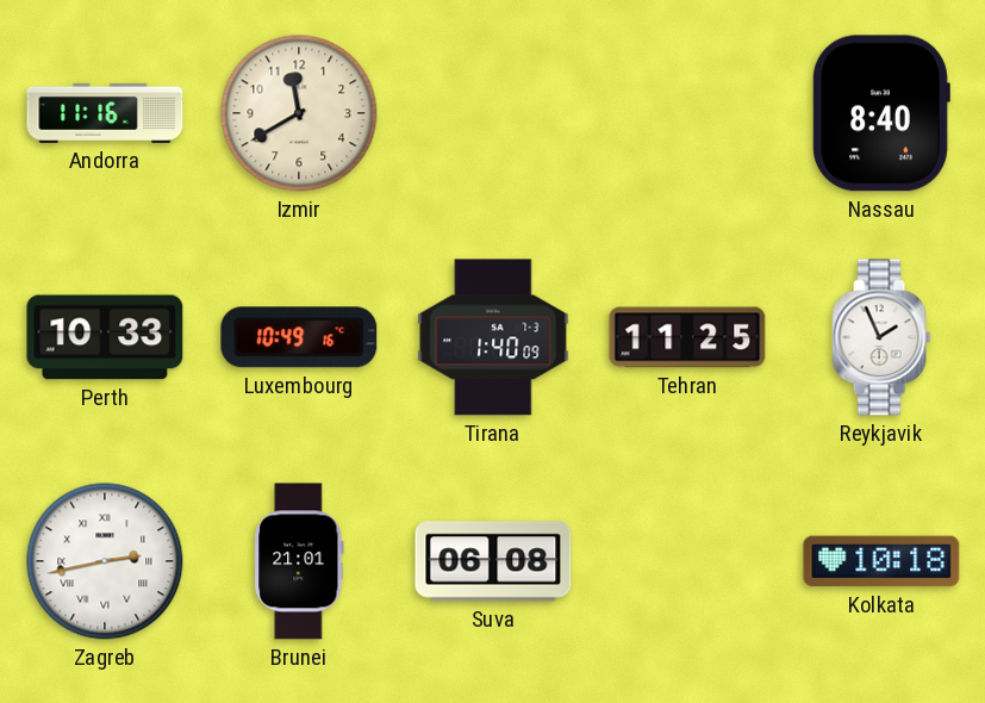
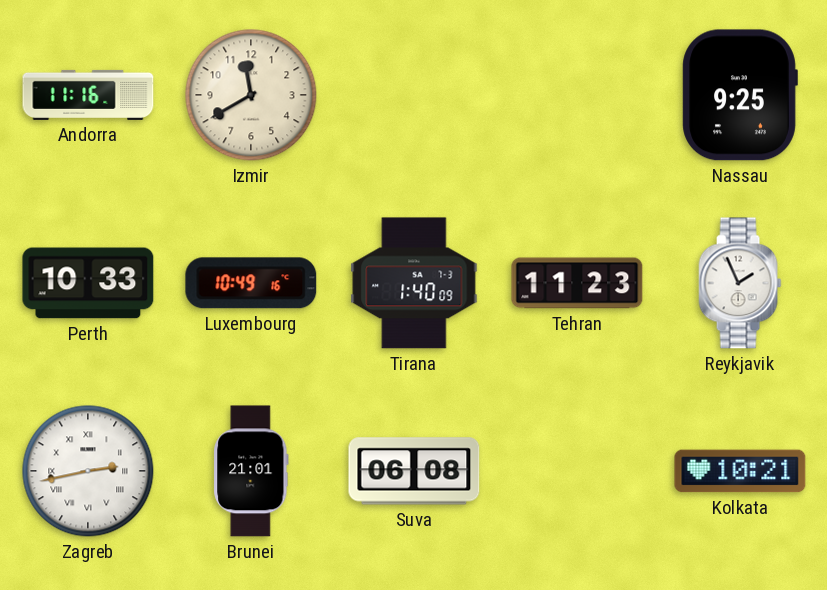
Nassau: 8:40 -> 9:25 (740, 95)
Tehran: 11:25 -> 11:23 (577, 283)
Kolkata: 10:18 -> 10:21 (740, 471)
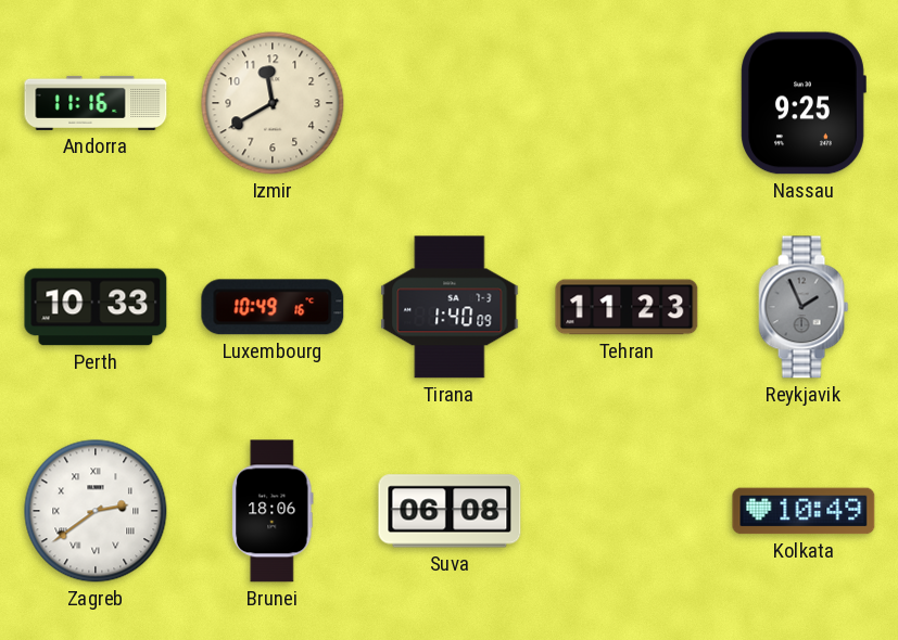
Reykjavik dial: white -> grey (804, 307)
Zagreb: 2:43 -> 2:39 (96, 511)
Brunei: 21:01 -> 18:06 (273, 511)
Kolkata: 10:21 -> 10:49 (804, 511)
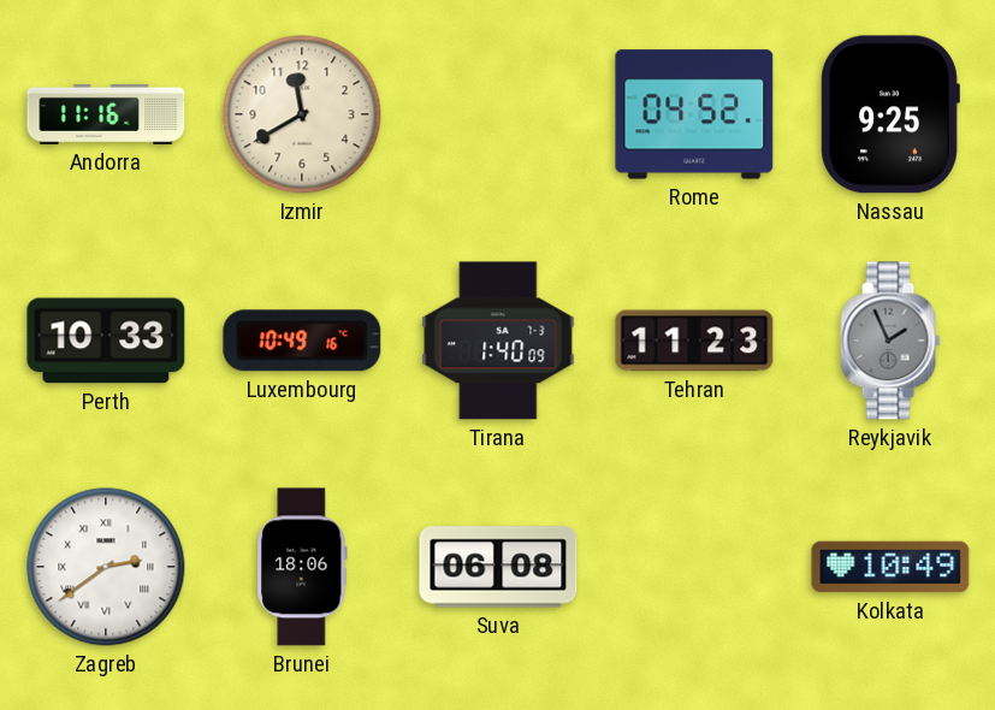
Rome: none -> 04:52 (694, 114)
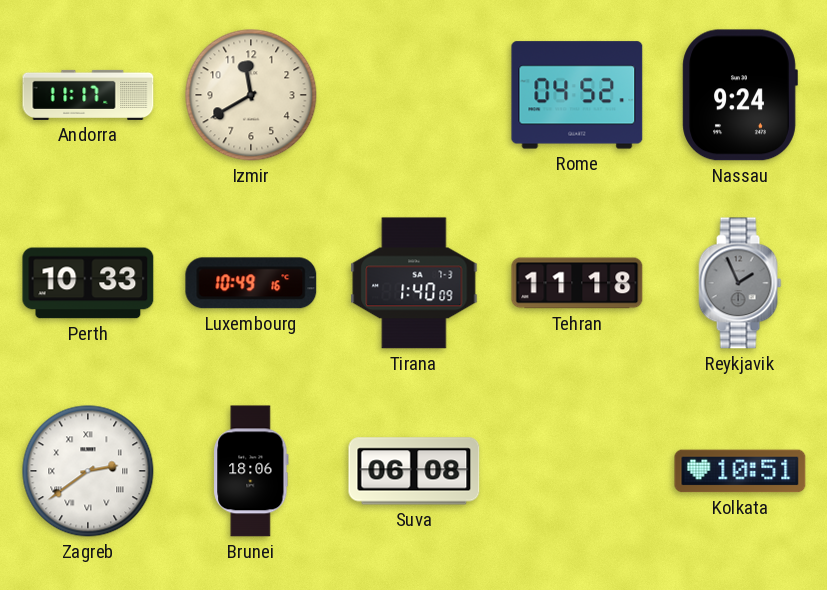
Andorra: 11:16 -> 11:17 (88, 95)
Nassau: 9:25 -> 9:24 (740, 95)
Tehran: 11:23 -> 11:18 (577, 283)
Kolkata: 10:49 -> 10:51 (740, 471)
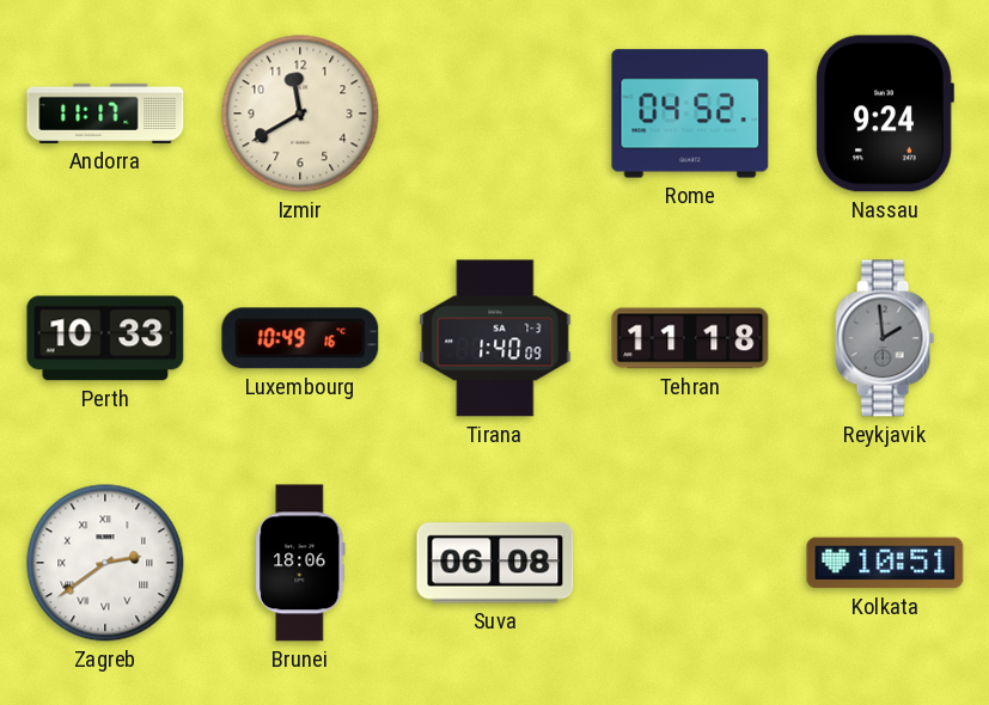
Reykjavik: 1:56 -> 1:59 (885, 338)
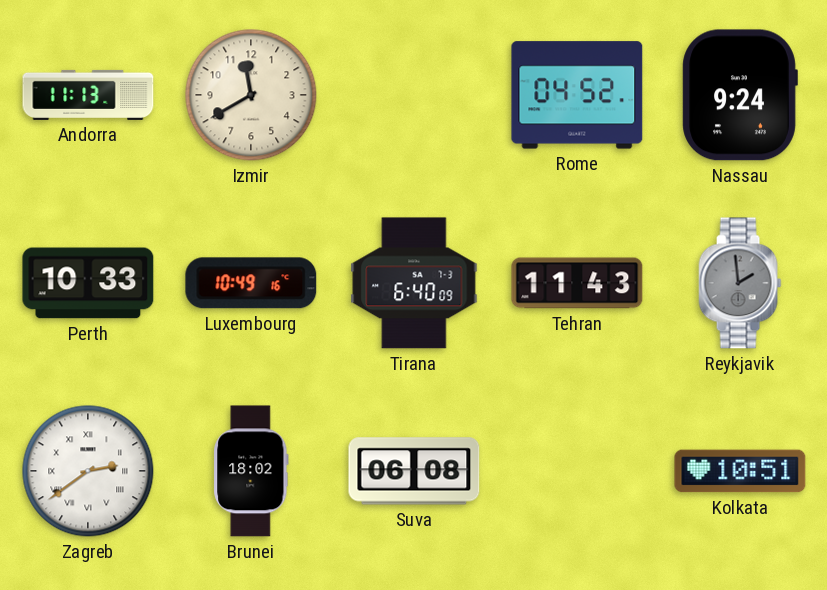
Andorra: 11:17 -> 11:13 (88, 95)
Tirana: 1:40 -> 6:40 (414, 283)
Tehran: 11:18 -> 11:43 (577, 283)
Brunei: 18:06 -> 18:02 (251, 471)
